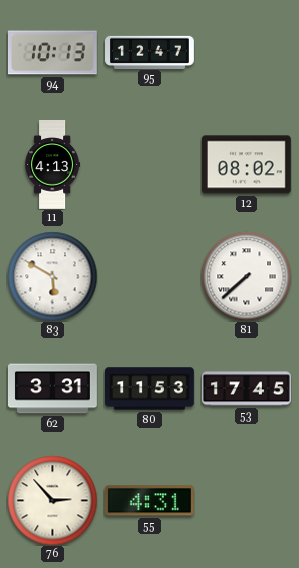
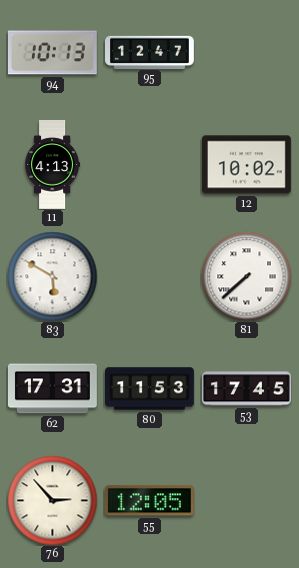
12: 08:02 -> 10:02 (246, 165)
62: 3:31 -> 17:31 (53, 389)
55: 4:31 -> 12:05 (149, 501)
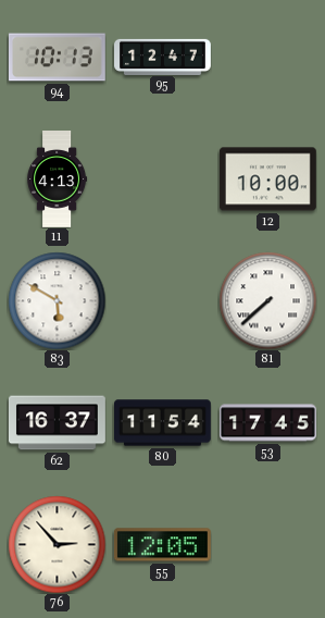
12: 10:02 -> 10:00 (267, 180)
62: 17:31 -> 16:37 (58, 423)
80: 11:53 -> 11:54 (163, 423)
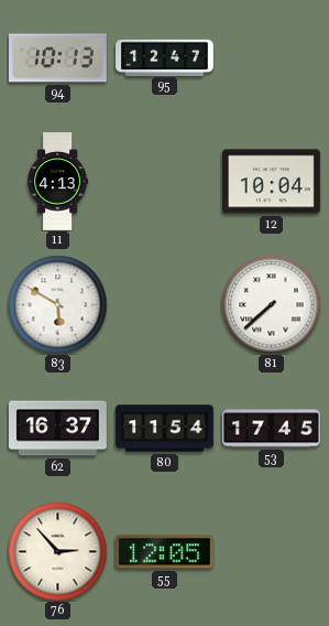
12: 10:00 -> 10:04 (271, 182)
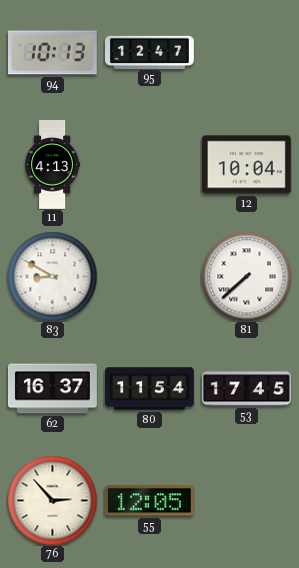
83: 5:50 -> 8:50 (52, 276)
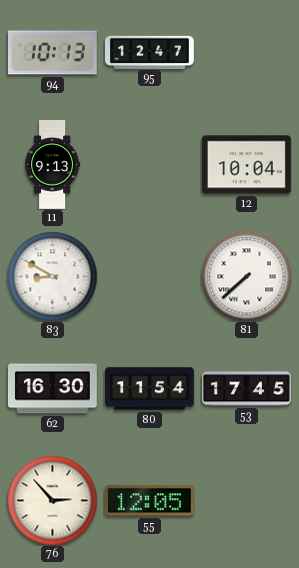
11: 4:13 -> 9:13 (53, 165)
62: 16:37 -> 16:30 (53, 389)
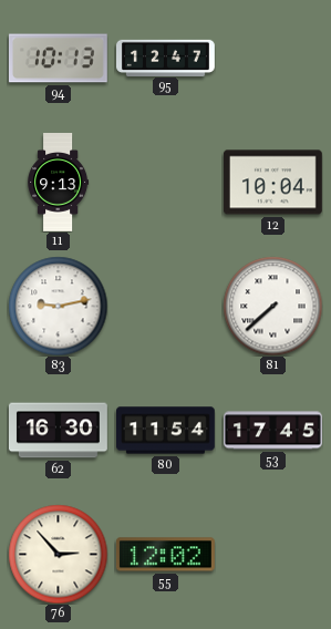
83: 8:50 -> 9:13 (58, 306)
55: 12:05 -> 12:02 (165, 555)
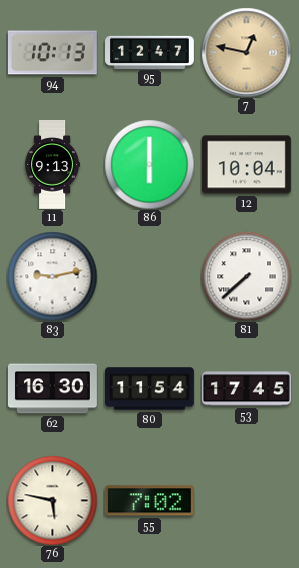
7: none -> 12:47 (246, 52)
86: none -> 6:00 (149, 164)
76: 2:53 -> 5:47 (52, 500)
55: 12:02 -> 7:02 (149, 501)
